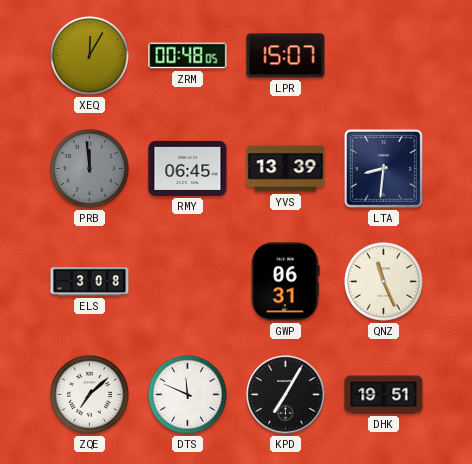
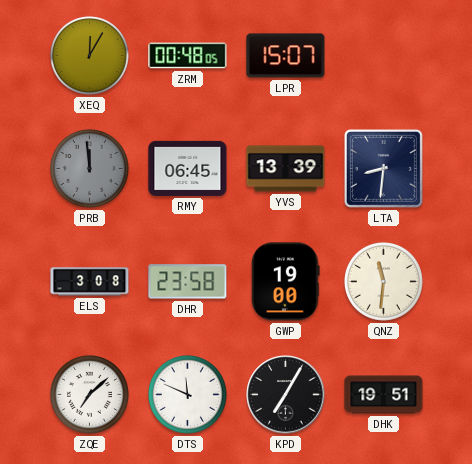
DHR: none -> 23:58 (188, 282)
GWP: 06:31 -> 19:00 (286, 282)
QNZ: 11:26 -> 11:31 (383, 281)
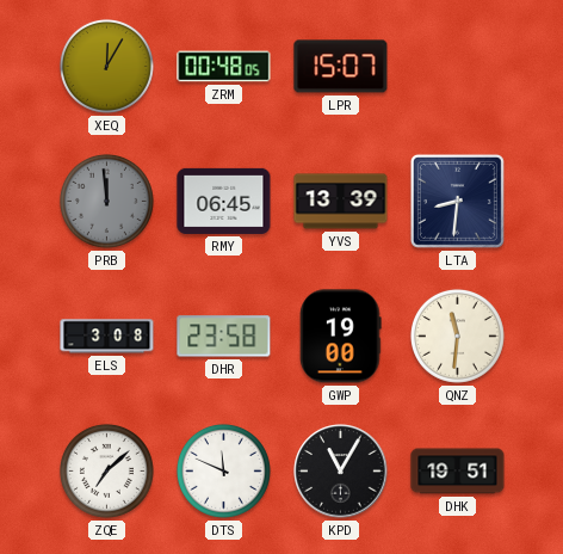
KPD: 7:05 -> 11:05 (341, 472)
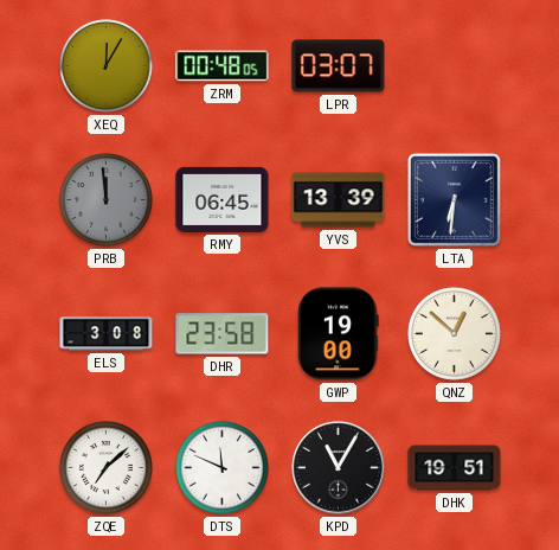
LPR: 15:07 -> 03:07 (339, 66)
LTA: 8:31 -> 6:31 (454, 199)
QNZ: 11:31 -> 12:52 (454, 333)
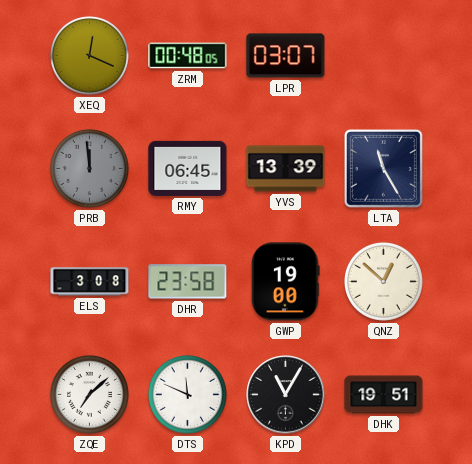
XEQ: 12:05 -> 12:19 (89, 55)
LTA: 6:31 -> 11:25 (383, 168)
